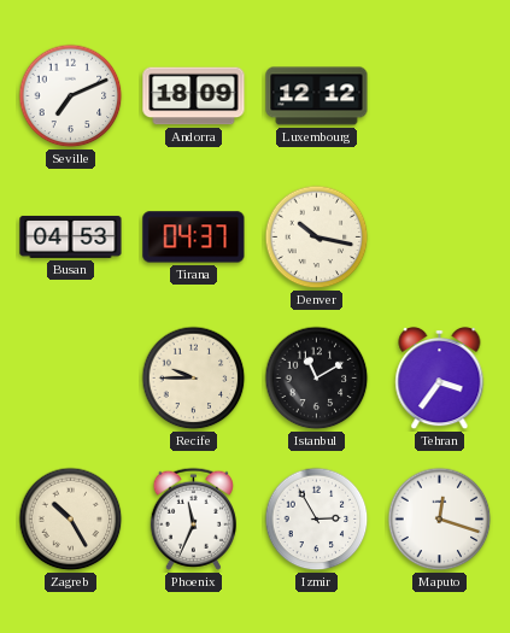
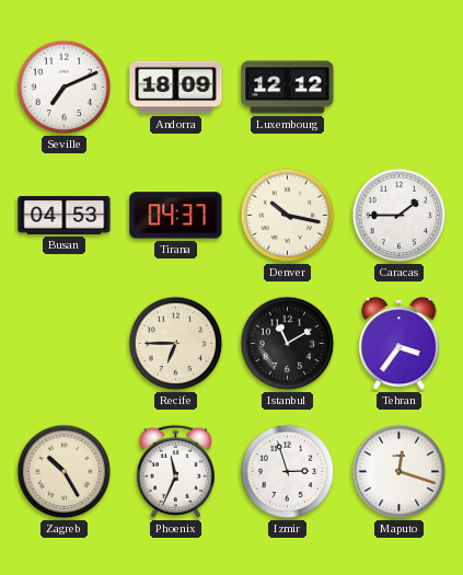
Caracas: none -> 1:45 (400, 216)
Recife: 9:45 -> 6:45 (176, 344)
Izmir: 2:55 -> 2:57 (288, 472)
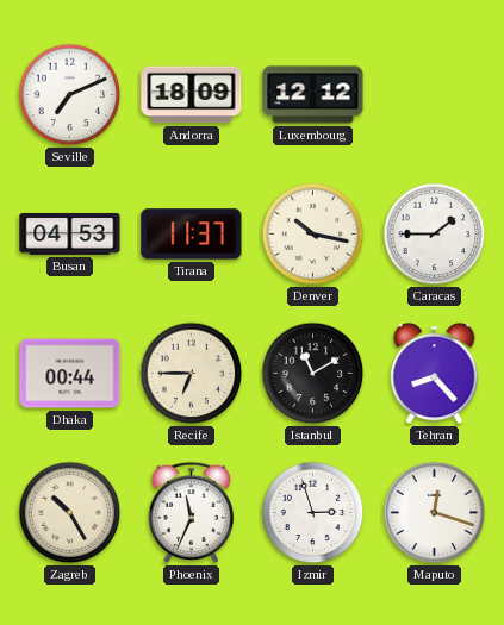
Tirana: 04:37 -> 11:37 (192, 235)
Dhaka: none -> 00:44 (70, 374)
Tehran: 3:36 -> 8:23 (435, 374)
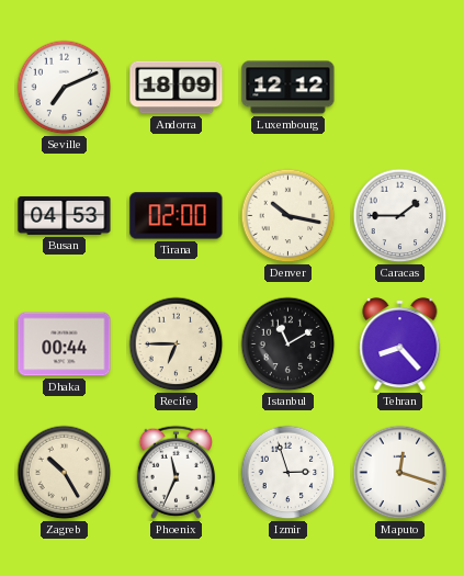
Tirana: 11:37 -> 02:00 (177, 216)
